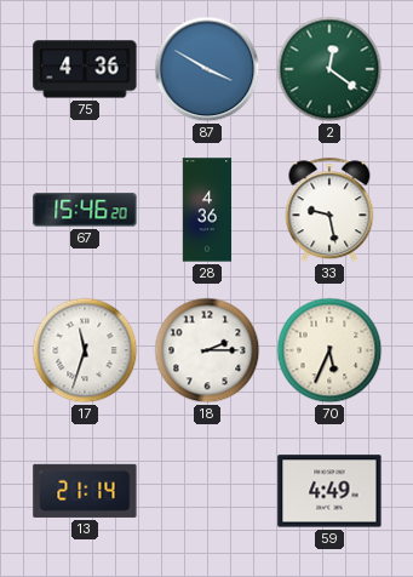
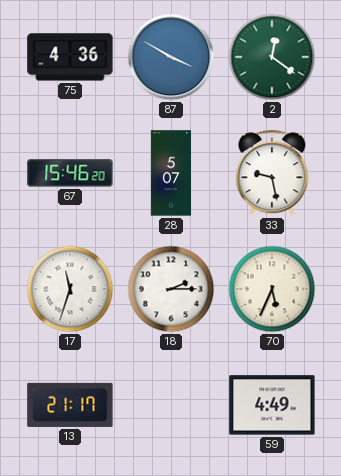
28: 4:36 -> 5:07 (171, 173)
13: 21:14 -> 21:17 (70, 405)
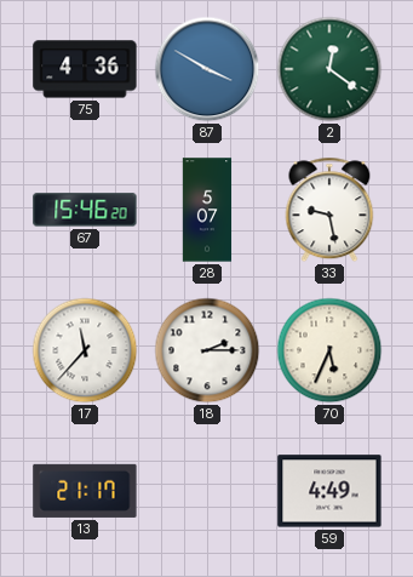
17: 11:33 -> 11:37 (85, 350)
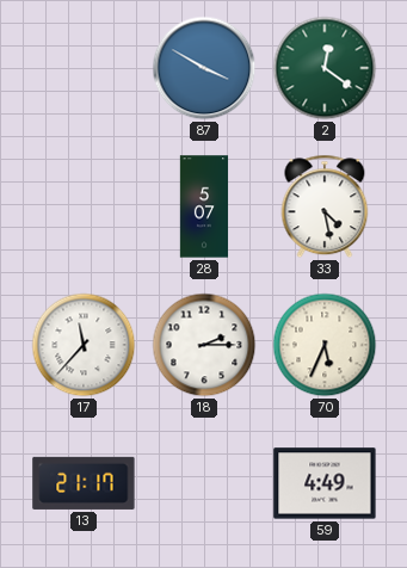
75: 4:36 -> none (85, 69)
67: 15:46 -> none (85, 210)
33: 9:28 -> 4:28 (325, 206)
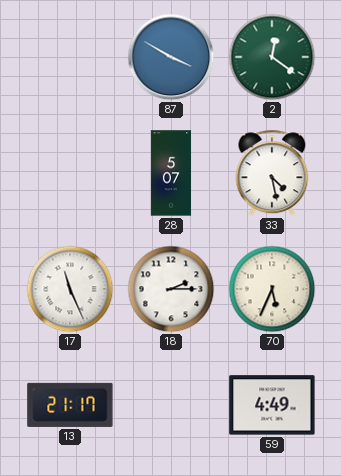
17: 11:37 -> 11:26 (70, 289)
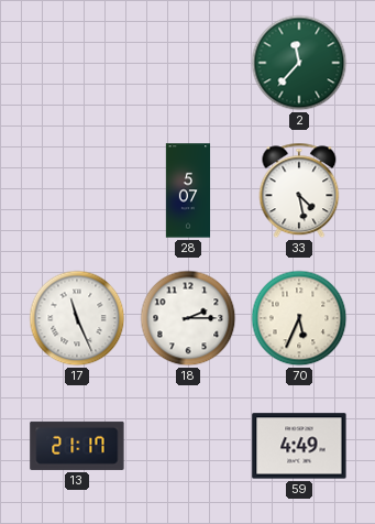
87: 3:50 -> none (171, 57)
2: 12:21 -> 11:37 (299, 63)
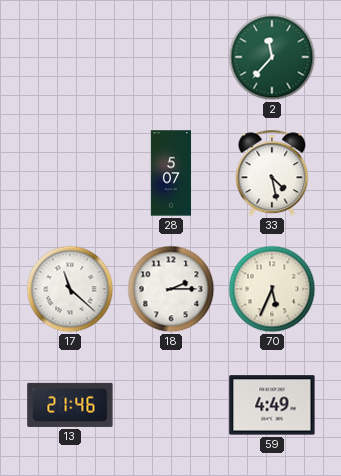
17: 11:26 -> 11:22 (70, 289)
13: 21:17 -> 21:46 (70, 405)
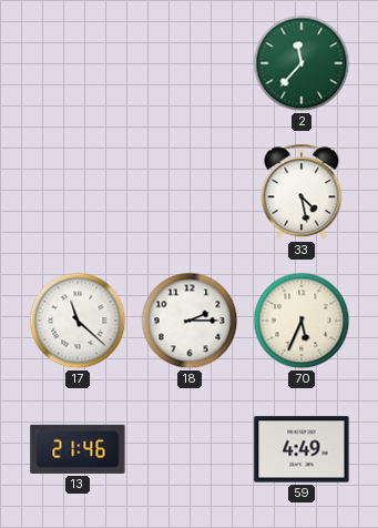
28: 5:07 -> none (171, 173)
